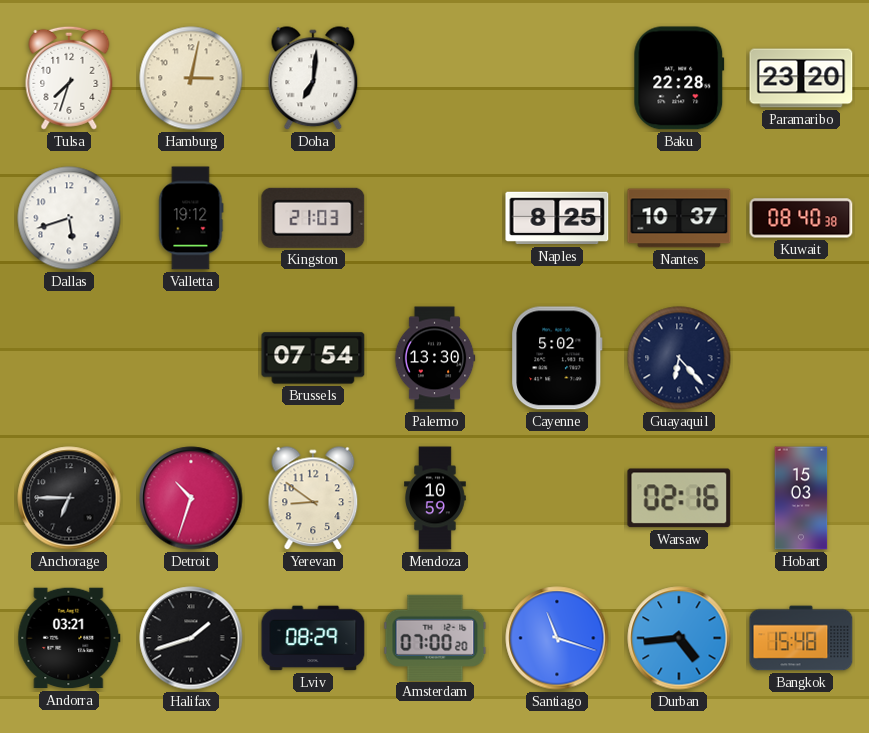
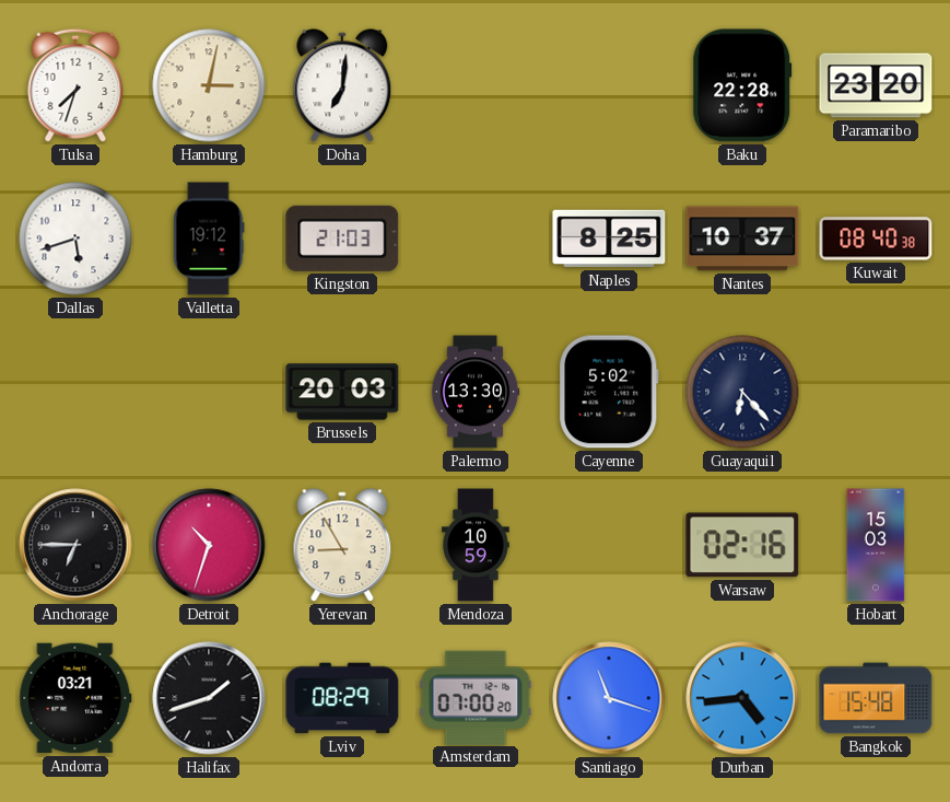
Brussels: 07:54 -> 20:03 (342, 392)
Yerevan: 8:51 -> 8:55 (342, 546)
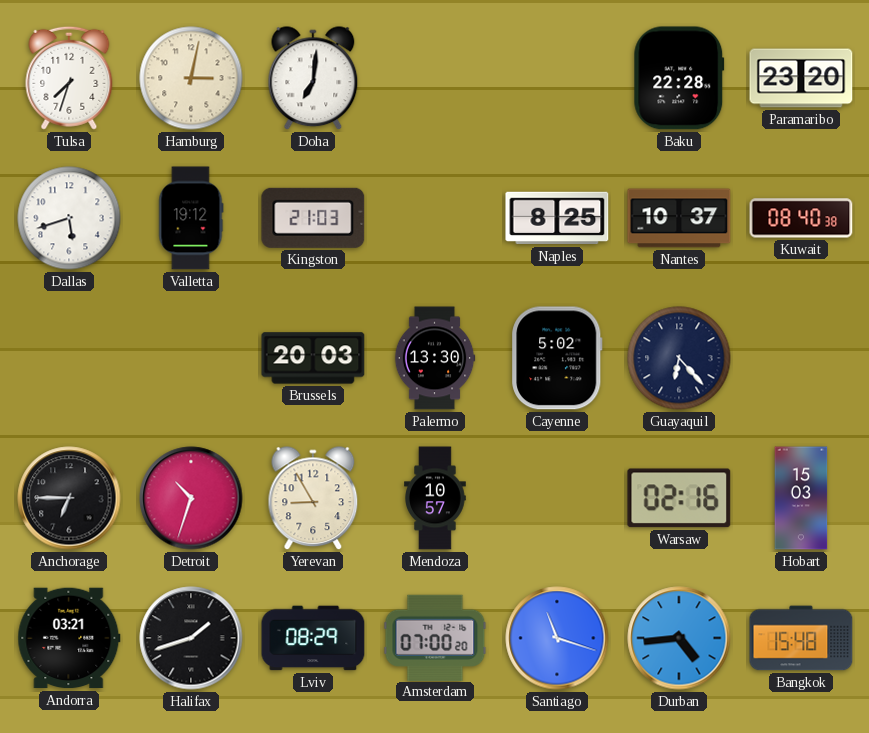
Mendoza: 10:59 -> 10:57 (435, 498)
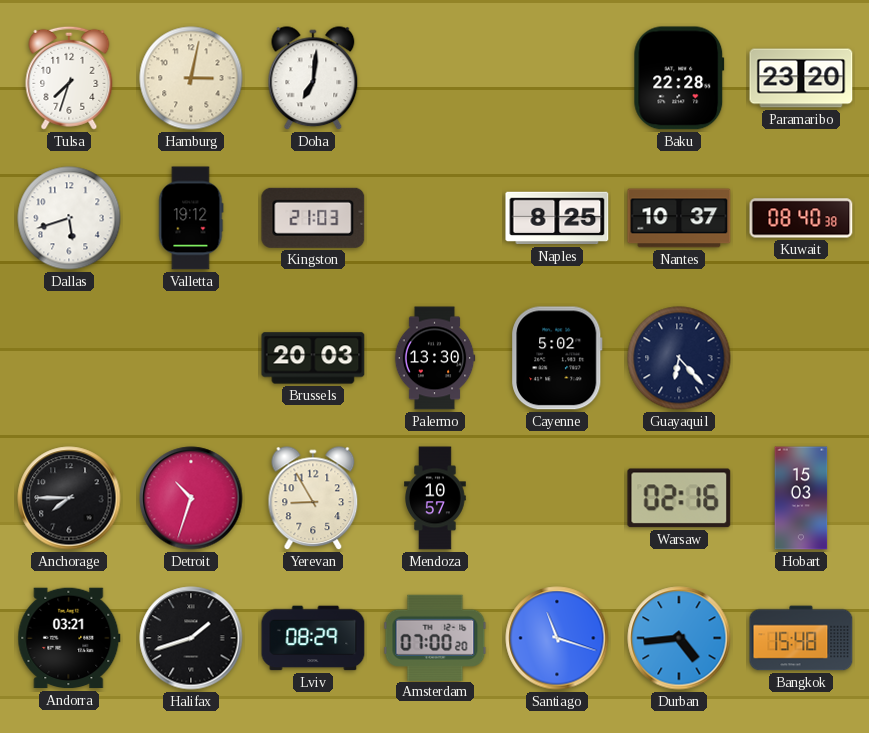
Anchorage: 6:45 -> 7:45 (69, 498)
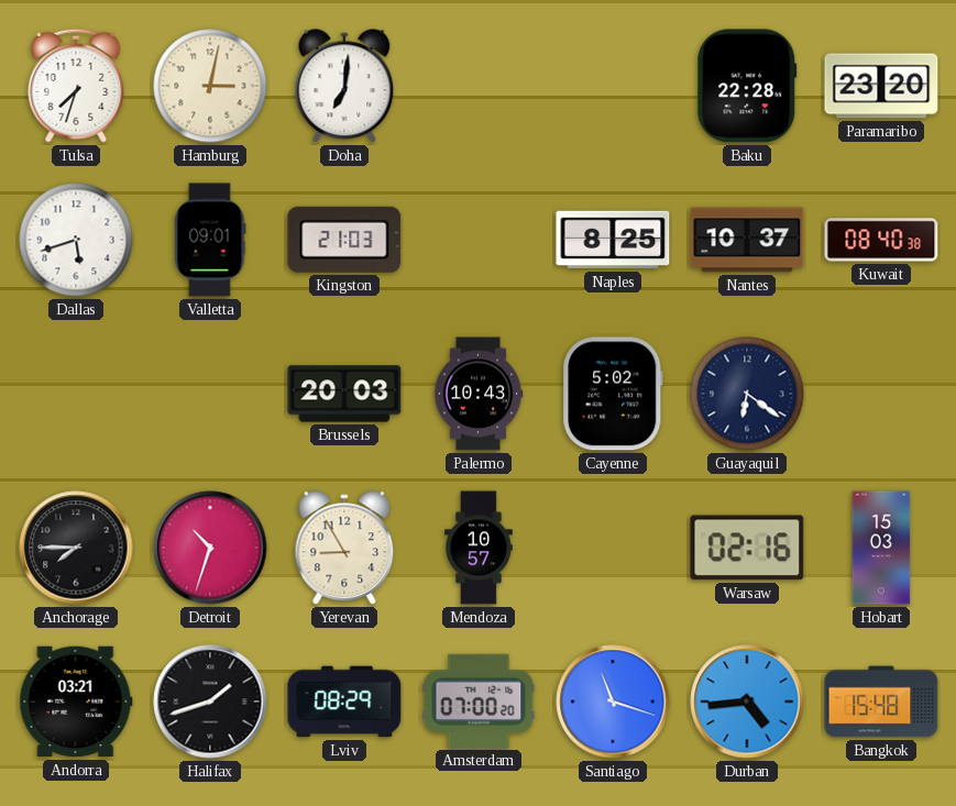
Valletta: 19:12 -> 09:01 (210, 240)
Palermo: 13:30 -> 10:43 (479, 394)
Guayaquil: 6:23 -> 6:21 (747, 394)
